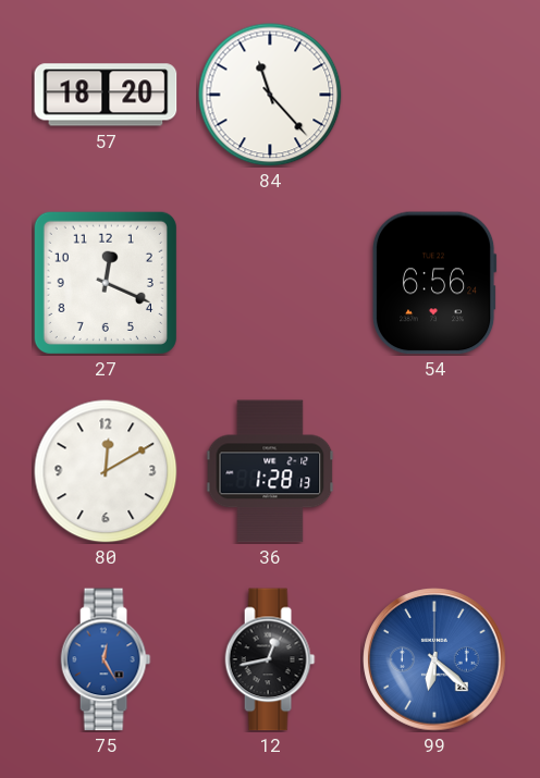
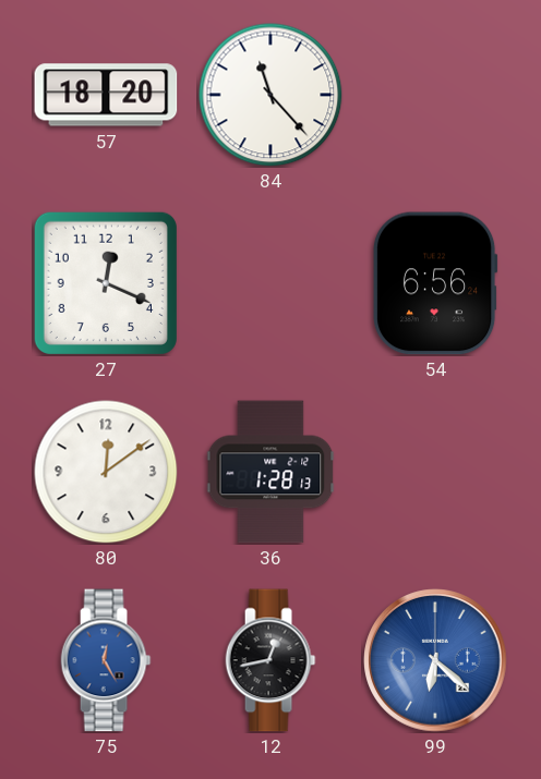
80: 12:10 -> 12:09 (106, 472)
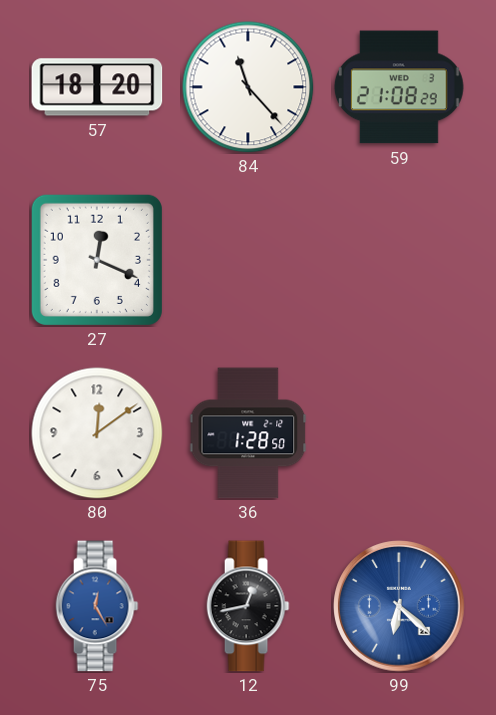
59: none -> 21:08 (399, 87)
54: 6:56 -> none (435, 283)
36: 1:28:13 -> 1:28:50 (248, 433)
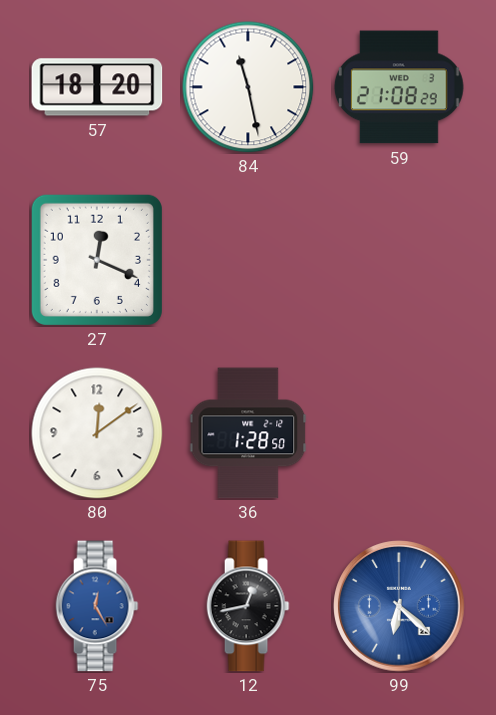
84: 11:23 -> 11:28 (248, 87)
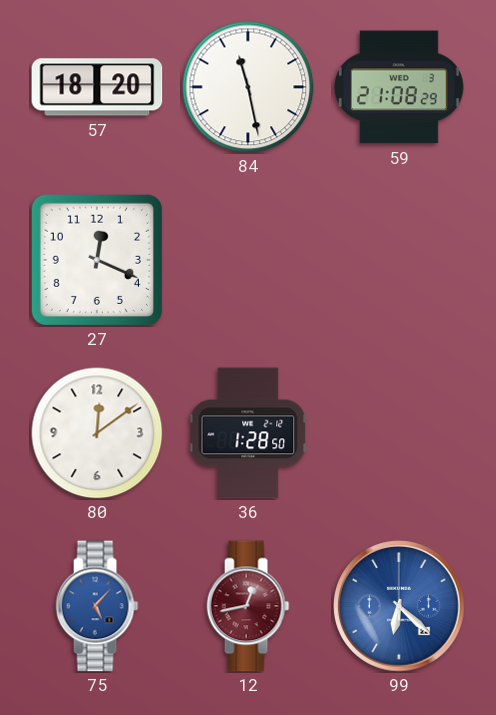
75: 12:25 -> 5:07 (97, 606)
12 dial: black -> burgundy (248, 606)
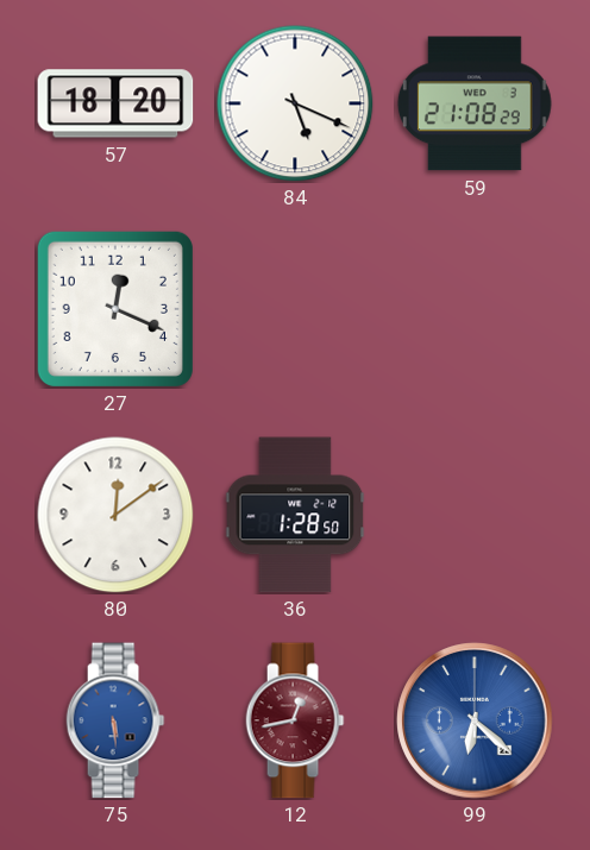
84: 11:28 -> 5:19 (295, 103)
75: 5:07 -> 5:29 (115, 720)
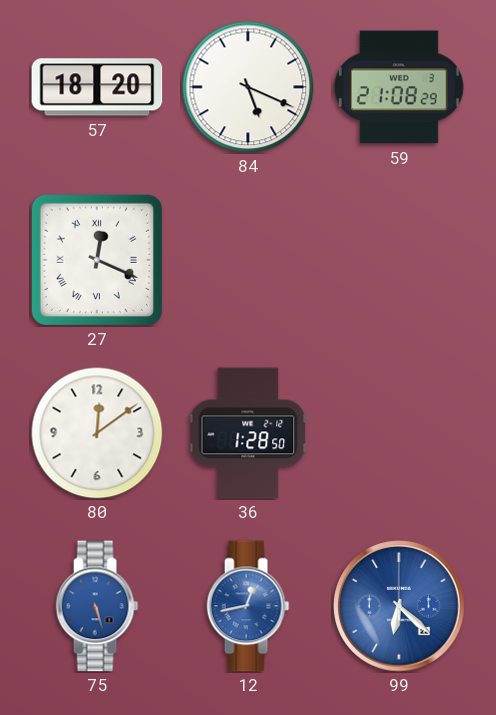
27 numerals: Arabic -> Roman (97, 260)
75: 5:29 -> 5:27 (97, 606)
12 dial: burgundy -> blue (248, 606)
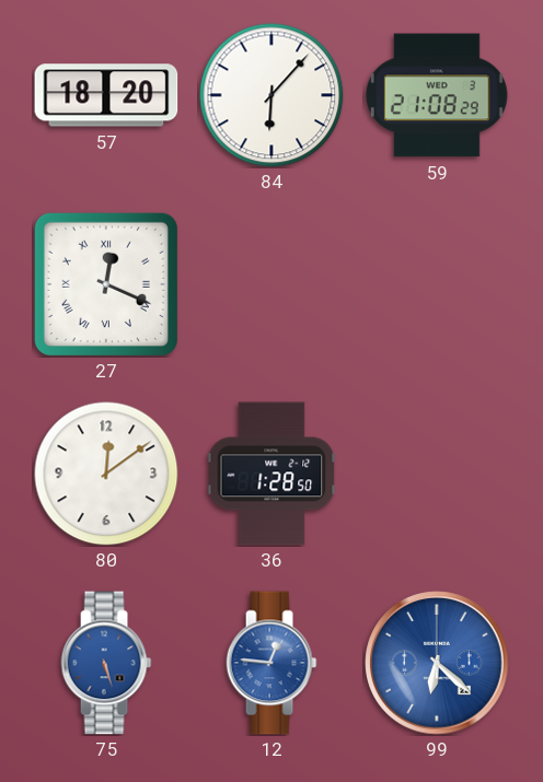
84: 5:19 -> 6:07 (271, 95)
12: 12:43 -> 12:46 (271, 663)
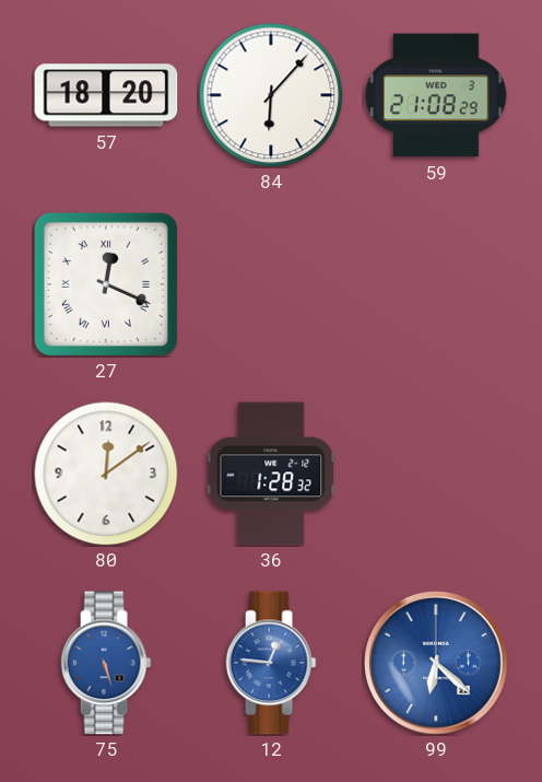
36: 1:28:50 -> 1:28:32 (271, 474)
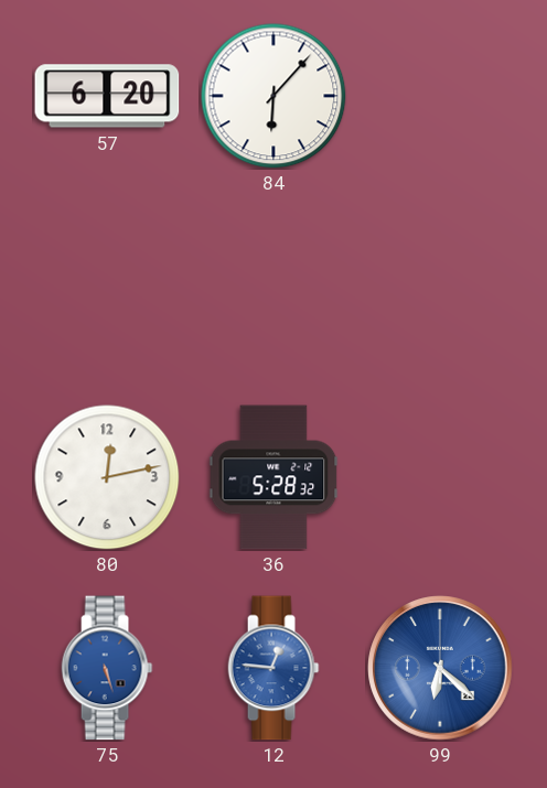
57: 18:20 -> 6:20 (107, 96)
59: 21:08 -> none (436, 95)
27: 12:19 -> none (106, 284)
80: 12:09 -> 12:13 (107, 477)
36: 1:28 -> 5:28 (273, 477)
